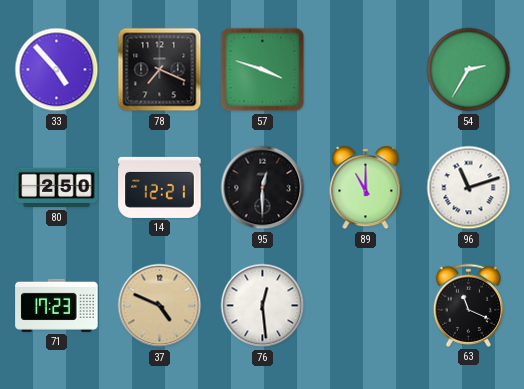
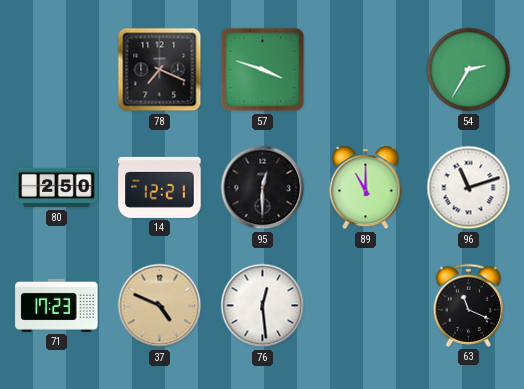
33: 4:53 -> none (57, 70)
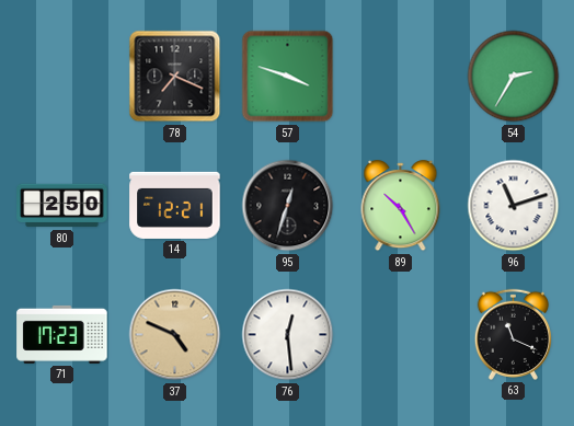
95: 12:30 -> 12:33 (288, 206)
89: 11:00 -> 10:25 (401, 206)
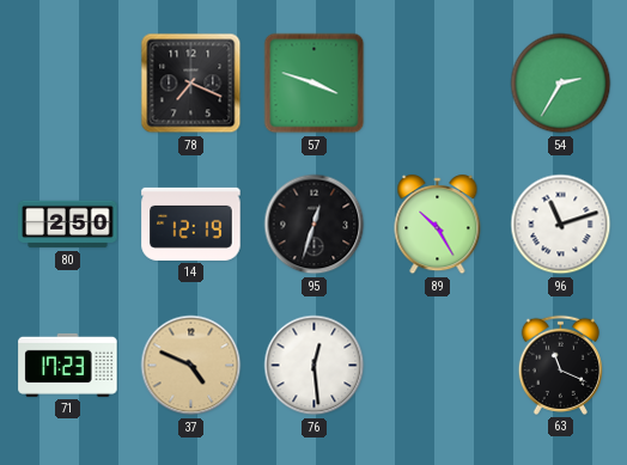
14: 12:21 -> 12:19 (191, 224)
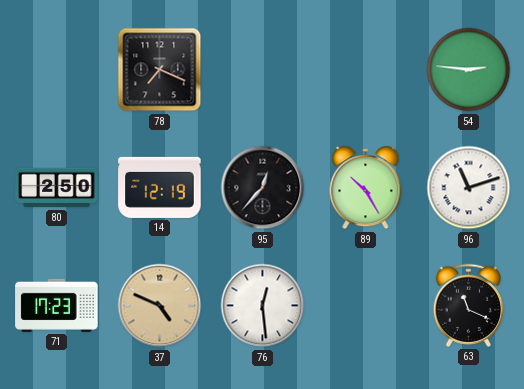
57: 3:48 -> none (315, 84)
54: 2:35 -> 2:46 (469, 70)
95: 12:33 -> 12:37 (263, 188)
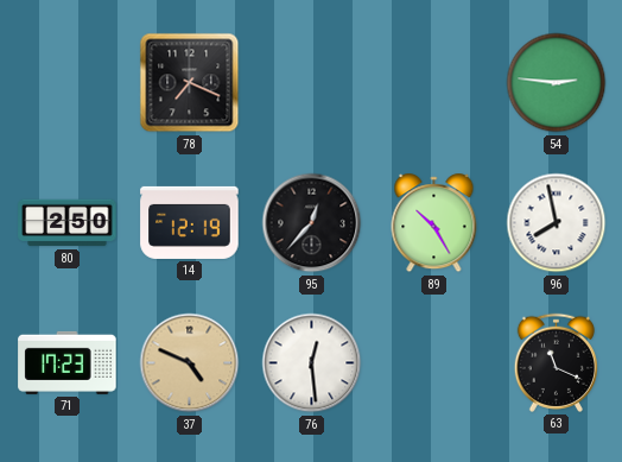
96: 11:12 -> 7:58 (557, 223)
